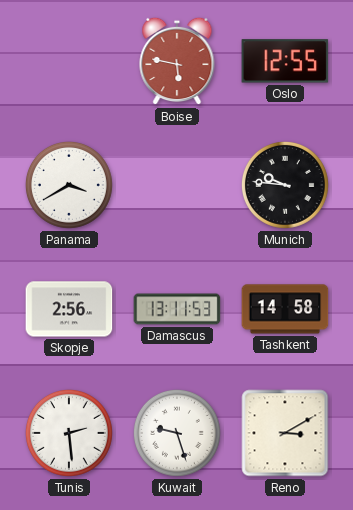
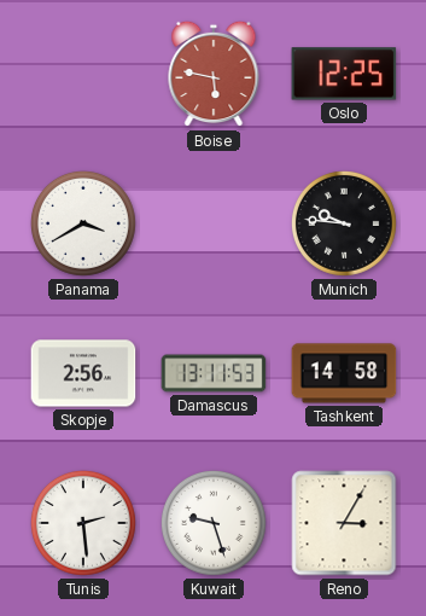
Oslo: 12:55 -> 12:25 (344, 74)
Reno: 3:10 -> 3:05 (344, 523)
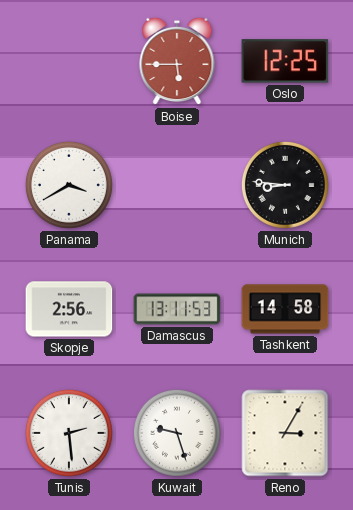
Boise: 5:47 -> 5:45 (177, 61)
Munich: 9:46 -> 8:46 (285, 185)
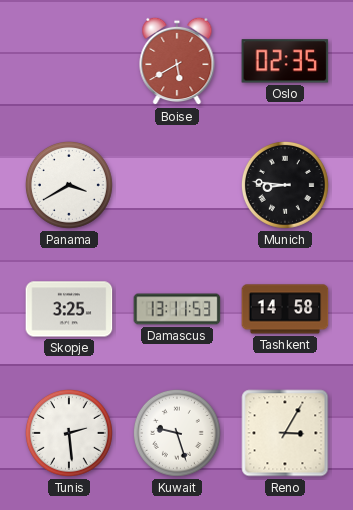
Boise: 5:45 -> 5:40 (177, 61)
Oslo: 12:25 -> 02:35 (285, 61)
Skopje: 2:56 -> 3:25 (69, 309)
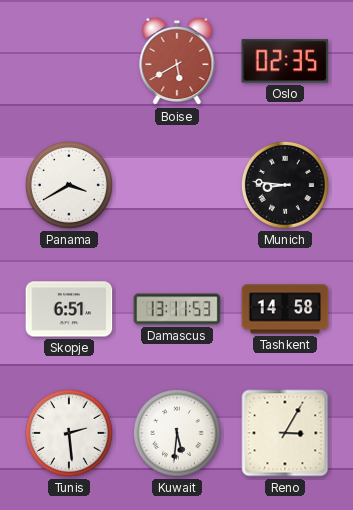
Skopje: 3:25 -> 6:51 (69, 309)
Kuwait: 9:27 -> 5:31 (177, 433)
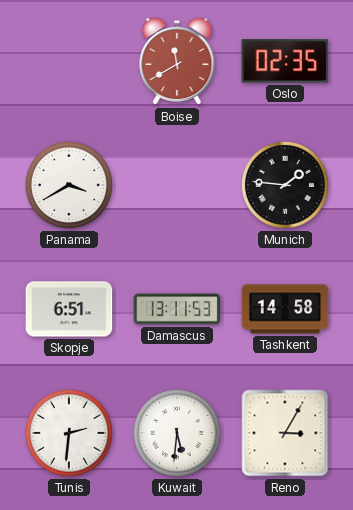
Boise: 5:40 -> 11:40 (177, 61)
Munich: 8:46 -> 1:46 (285, 185)
Tunis: 2:29 -> 2:31 (69, 433)
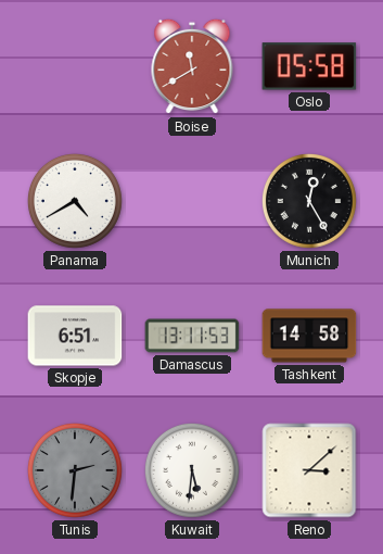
Oslo: 02:35 -> 05:58 (309, 66)
Panama: 3:40 -> 4:40 (75, 201)
Munich: 1:46 -> 12:25 (309, 201)
Tunis dial: white -> grey (75, 470)
Reno: 3:05 -> 3:08 (309, 470)
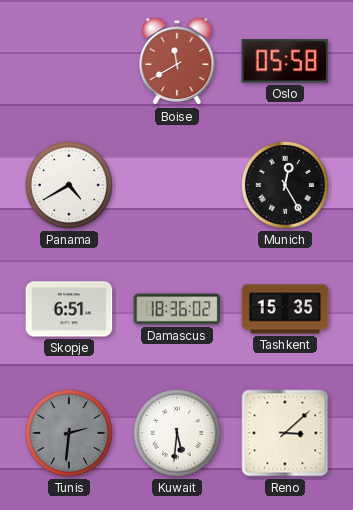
Damascus: 13:11 -> 18:36 (177, 309)
Tashkent: 14:58 -> 15:35 (285, 309)
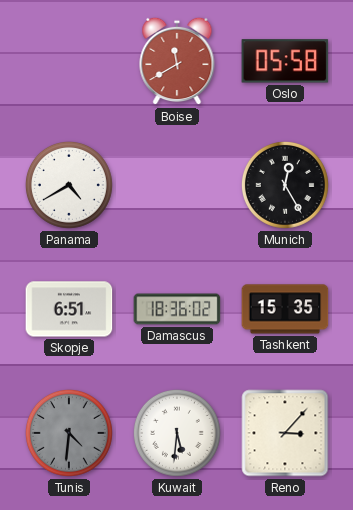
Tunis: 2:31 -> 4:31 (69, 433)
Reno: 3:08 -> 3:07 (285, 433)
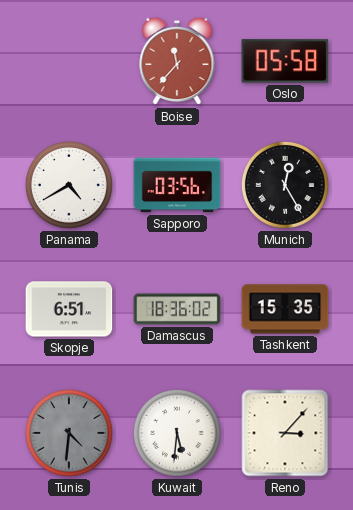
Boise: 11:40 -> 11:37 (177, 61)
Sapporo: none -> 03:56 (177, 185)
